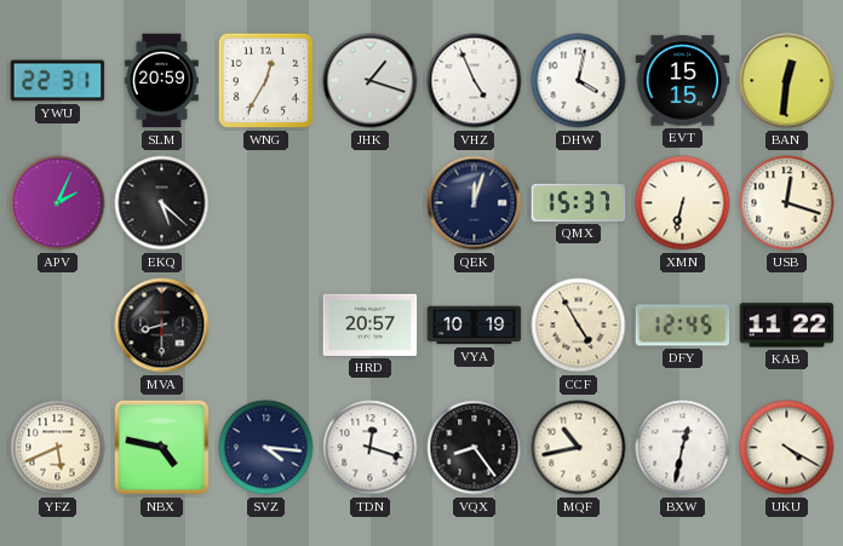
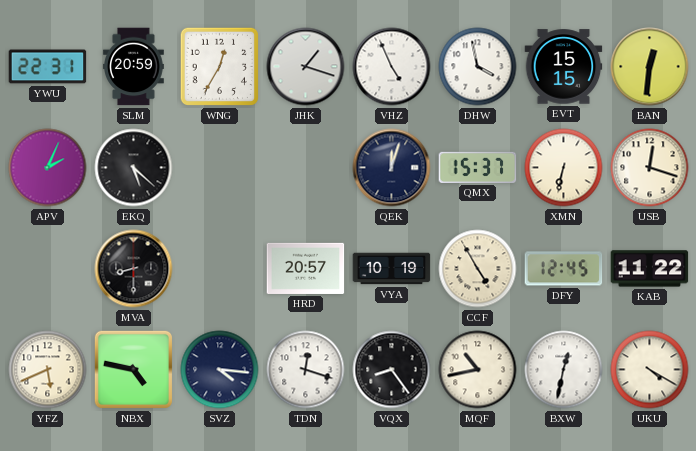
DHW: 4:02 -> 3:58 (478, 67)
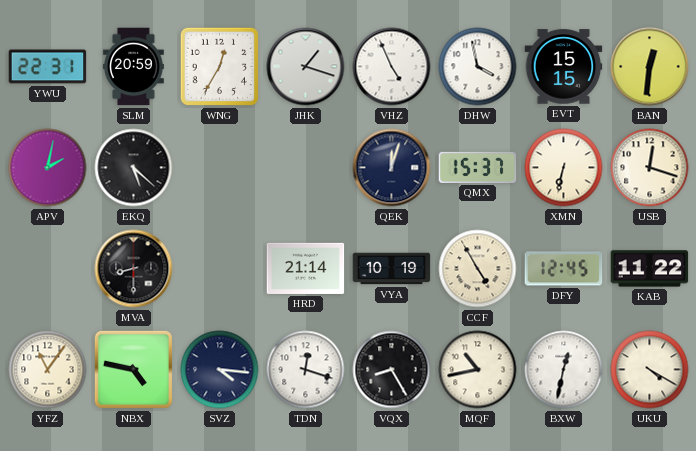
APV: 2:04 -> 2:02 (48, 168)
HRD: 20:57 -> 21:14 (306, 268)
YFZ: 5:41 -> 11:06 (48, 370)
VQX: 8:24 -> 8:25 (392, 370)
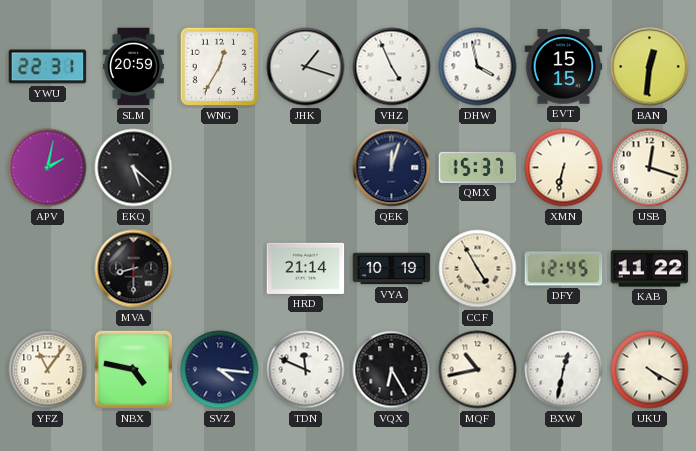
TDN: 12:18 -> 11:49 (306, 370)
VQX: 8:25 -> 6:25 (392, 370)
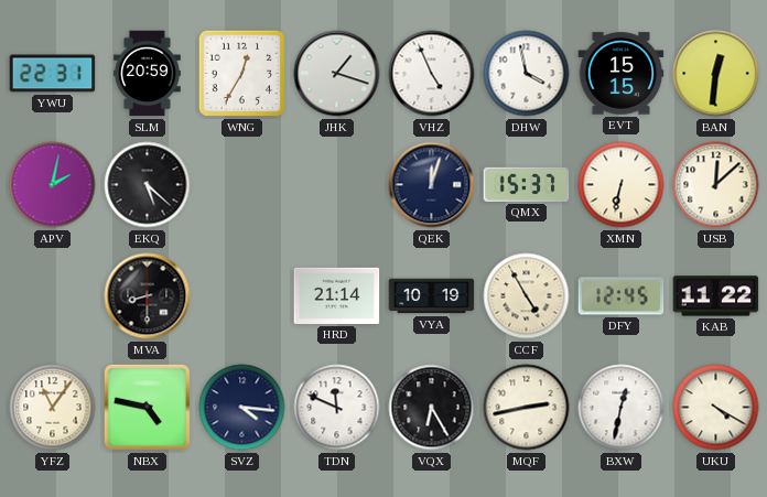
USB: 12:18 -> 12:08 (716, 185)
MQF: 10:43 -> 2:43 (527, 408)
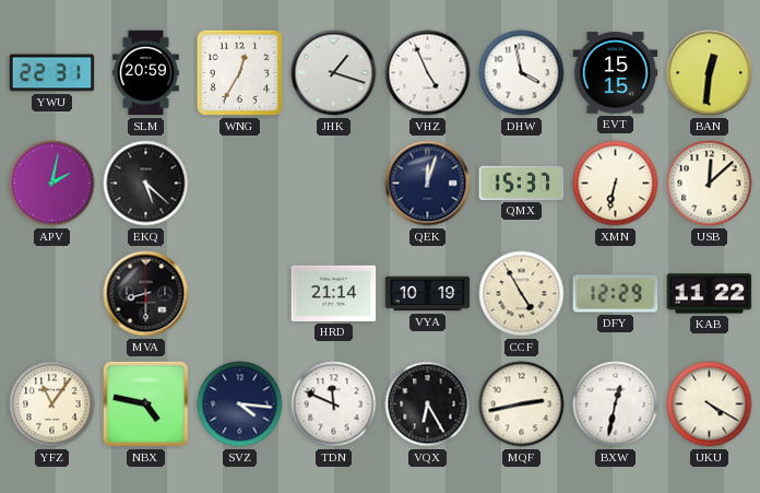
DFY: 12:45 -> 12:29 (616, 294)
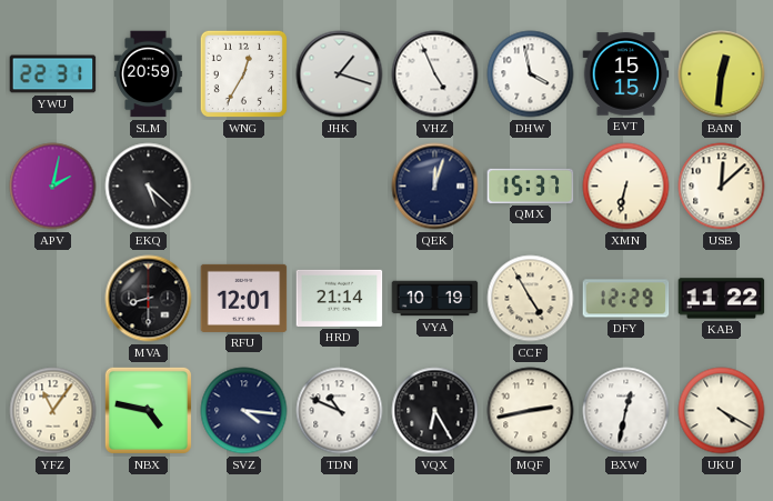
RFU: none -> 12:01 (244, 298)
TDN: 11:49 -> 10:49 (340, 411)
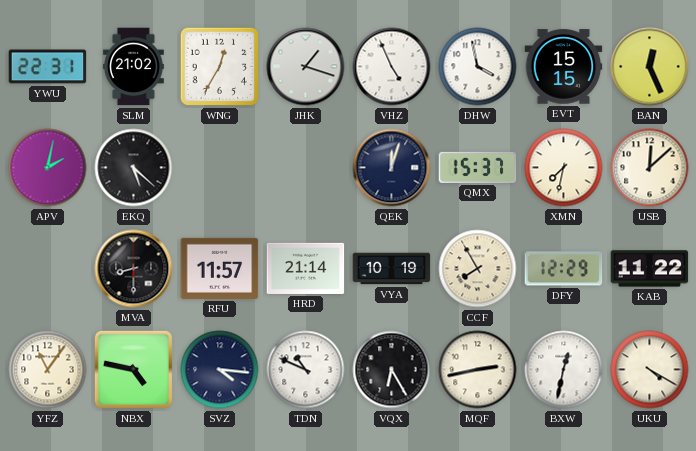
SLM: 20:59 -> 21:02 (134, 67)
BAN: 12:31 -> 12:26 (650, 67)
XMN: 6:32 -> 7:32 (564, 168)
RFU: 12:01 -> 11:57 (220, 268)
CCF: 4:55 -> 7:55 (478, 269)
